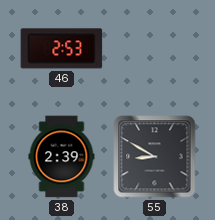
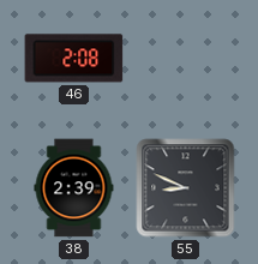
46: 2:53 -> 2:08 (74, 59)
55: 8:50 -> 8:49 (186, 188)
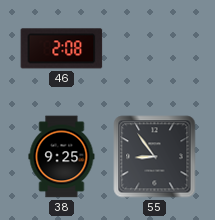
38: 2:39 -> 9:25 (62, 157)
55: 8:49 -> 8:54 (155, 157)
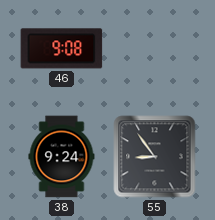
46: 2:08 -> 9:08 (62, 49)
38: 9:25 -> 9:24 (62, 157)
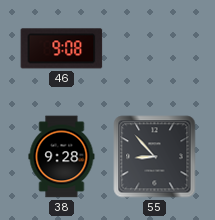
38: 9:24 -> 9:28 (62, 157)
55: 8:54 -> 8:53 (155, 157)
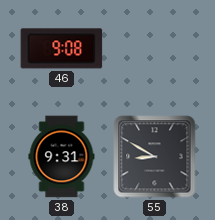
38: 9:28 -> 9:31 (62, 157)
55: 8:53 -> 8:50 (155, 157)
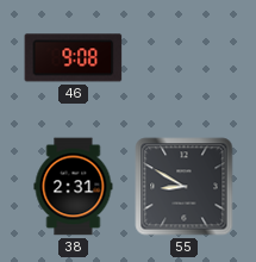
38: 9:31 -> 2:31 (74, 187)
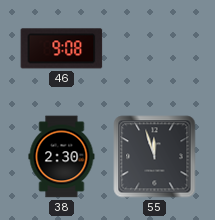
38: 2:31 -> 2:30 (62, 157)
55: 8:50 -> 11:57 (155, 157)
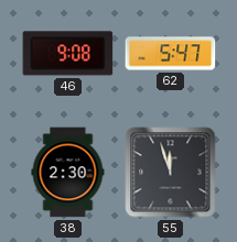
62: none -> 5:47 (171, 54)
